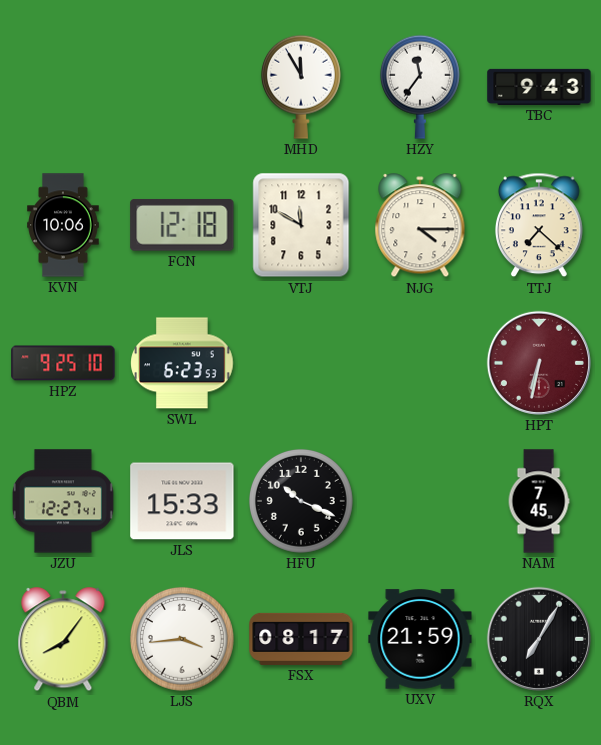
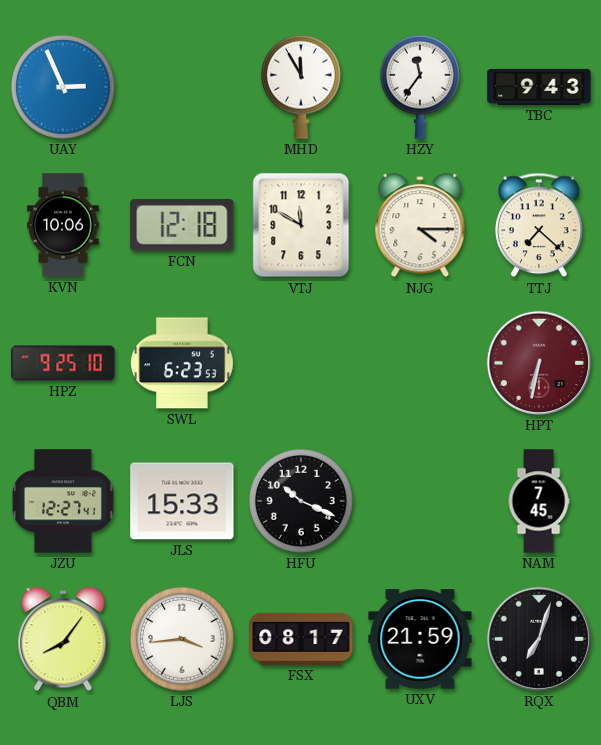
UAY: none -> 2:56 (63, 87)
RQX: 7:05 -> 7:03 (539, 639)
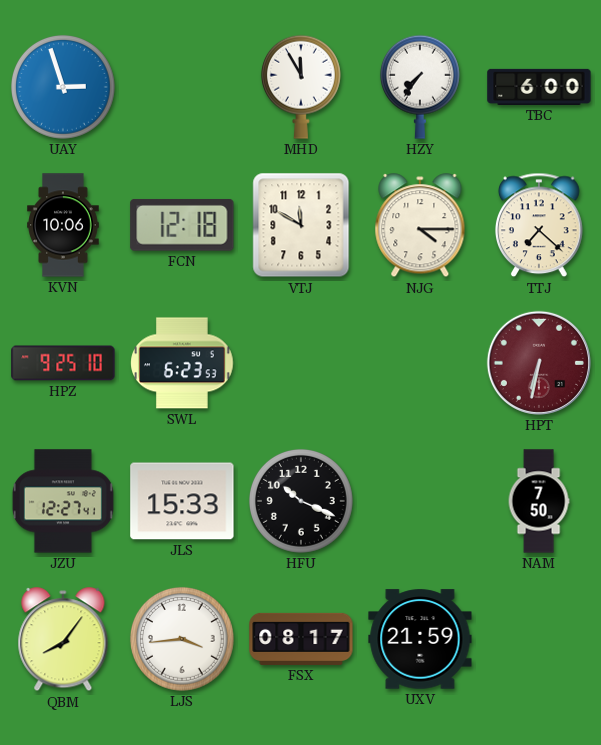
UAY: 2:56 -> 2:57 (63, 87)
HZY: 11:36 -> 7:36 (420, 87)
TBC: 9:43 -> 6:00 (539, 87)
NAM: 7:45 -> 7:50 (539, 501)
RQX: 7:03 -> none (539, 639)
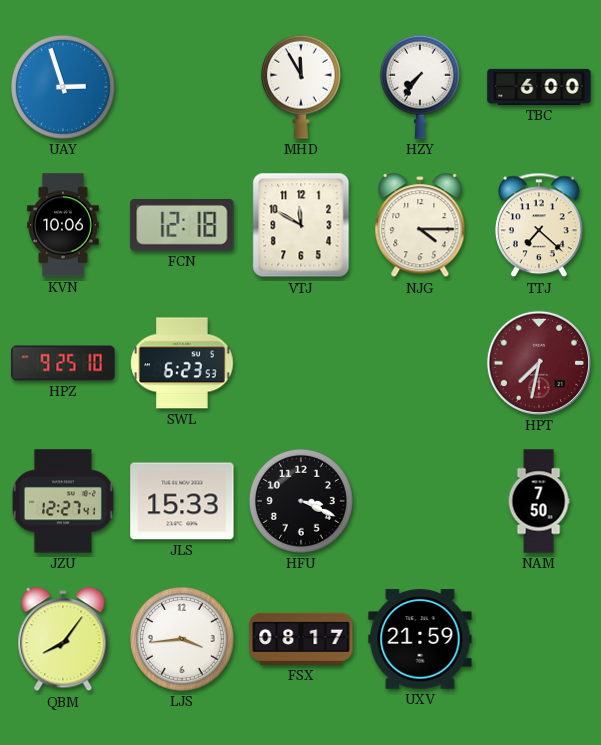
HPT: 6:32 -> 7:32 (539, 363)
HFU: 10:19 -> 3:19 (301, 501)
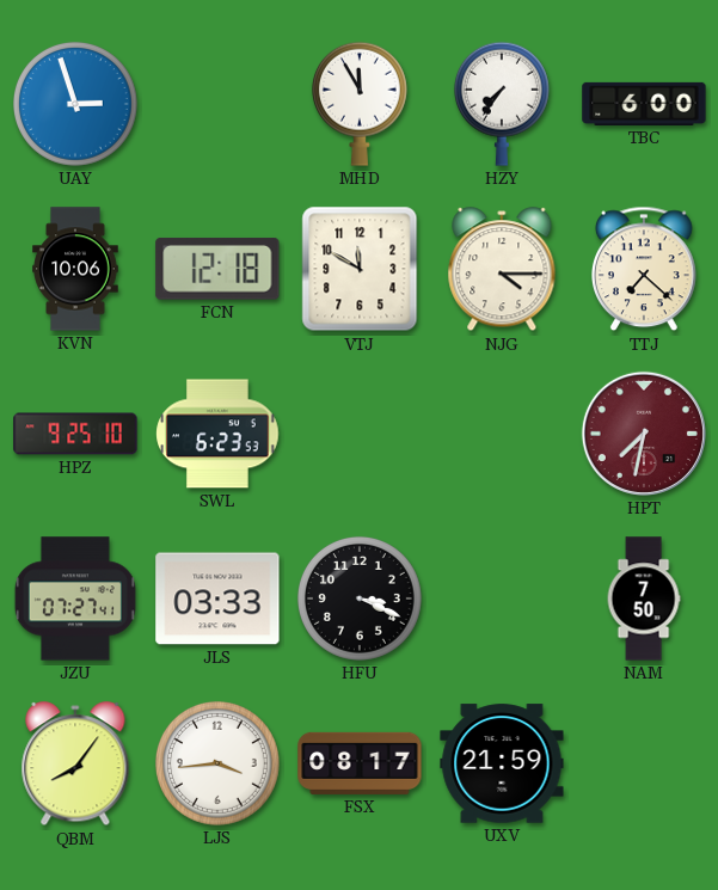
JZU: 12:27 -> 07:27 (75, 599)
JLS: 15:33 -> 03:33 (217, 599)
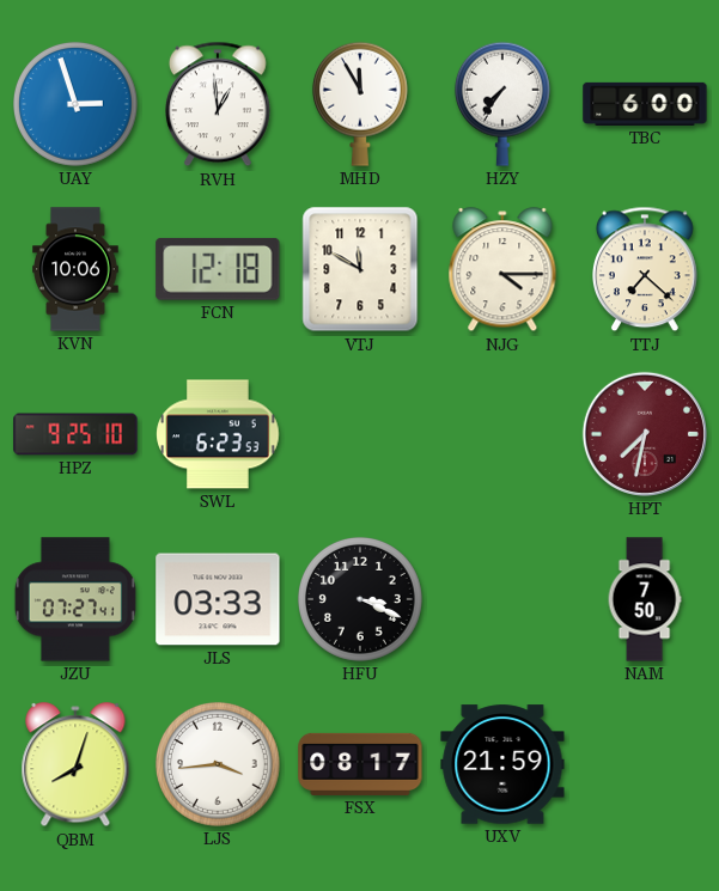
RVH: none -> 12:59 (219, 104)
QBM: 8:06 -> 8:03 (75, 765)
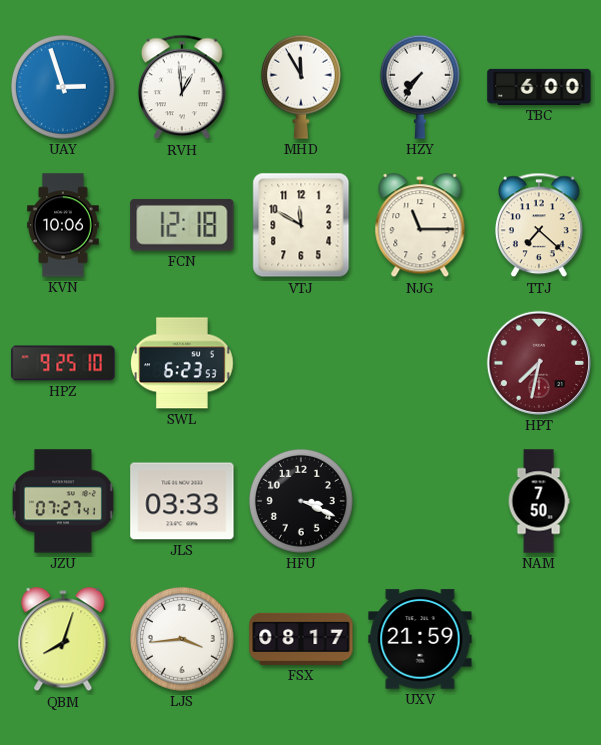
NJG: 4:15 -> 11:15 (420, 226)
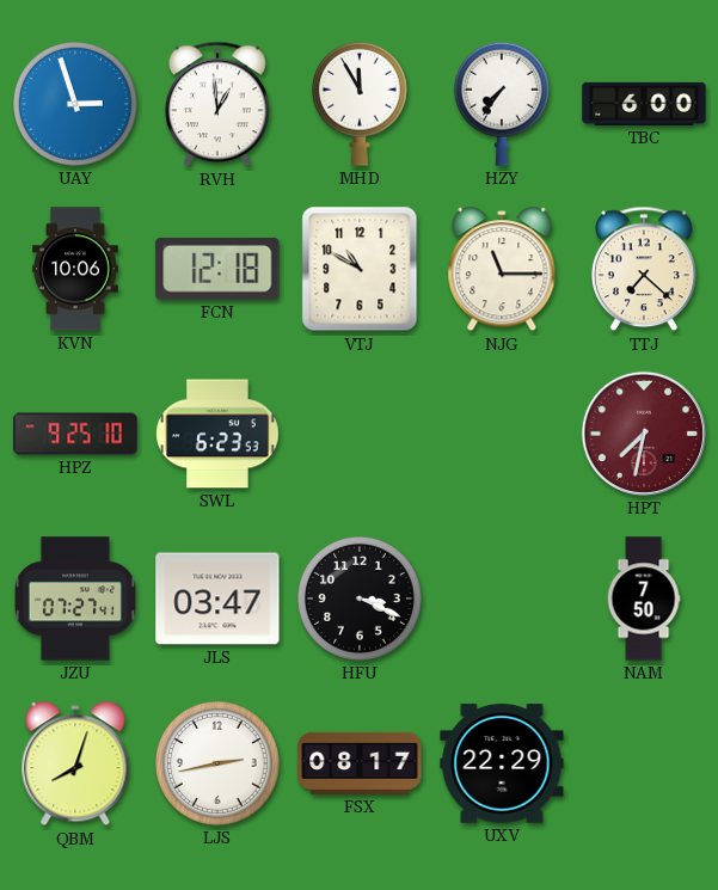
VTJ: 11:50 -> 10:50 (360, 269)
JLS: 03:33 -> 03:47 (217, 599)
LJS: 3:44 -> 2:43 (217, 763)
UXV: 21:59 -> 22:29 (502, 763)
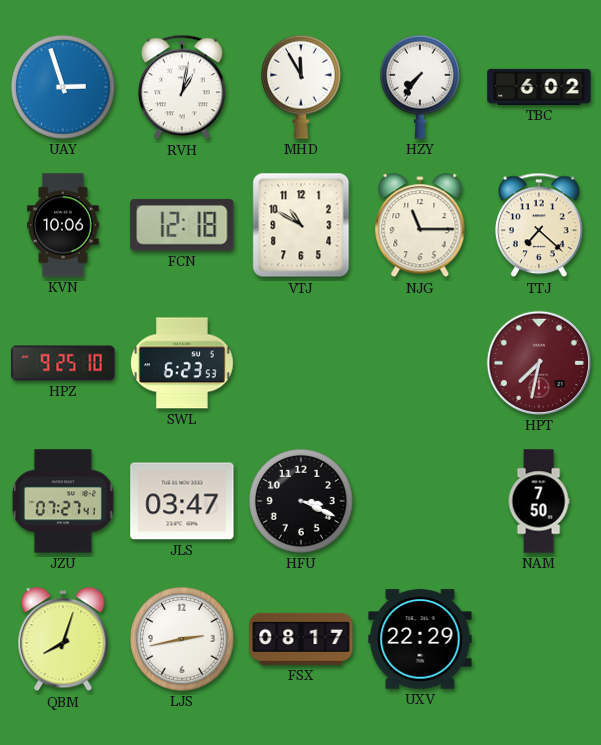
RVH: 12:59 -> 1:02 (183, 87)
TBC: 6:00 -> 6:02 (539, 87)
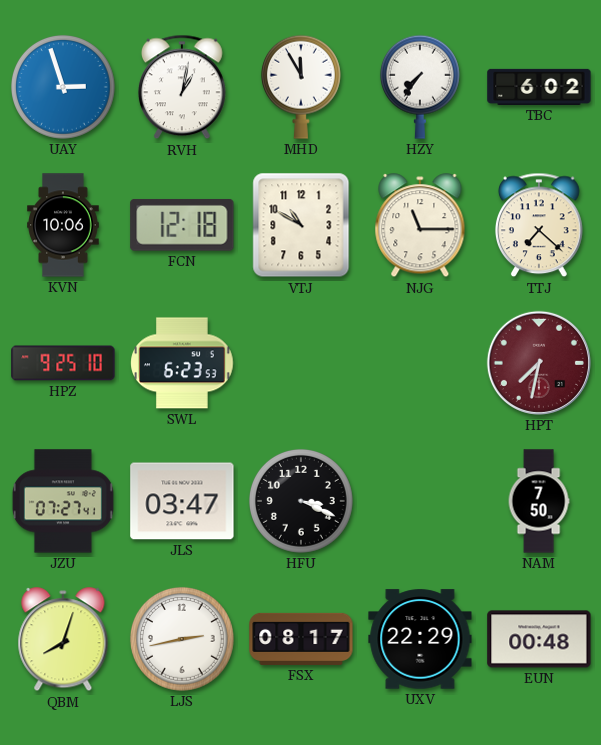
EUN: none -> 00:48 (539, 639)
